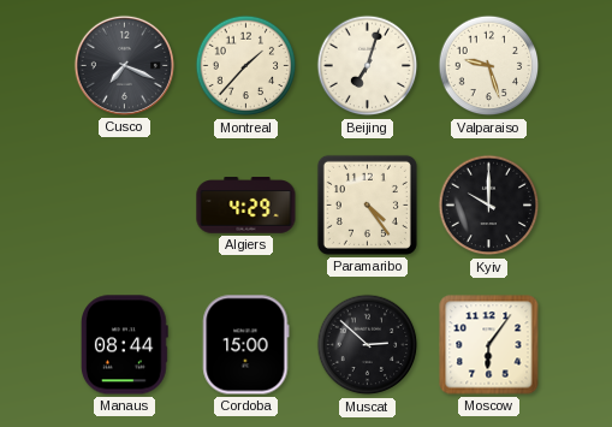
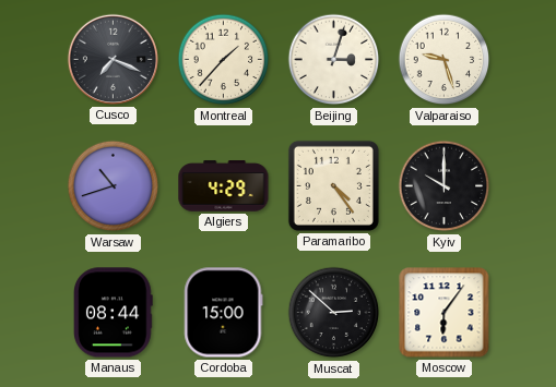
Beijing: 7:03 -> 3:03 (334, 60)
Warsaw: none -> 10:42 (114, 186)
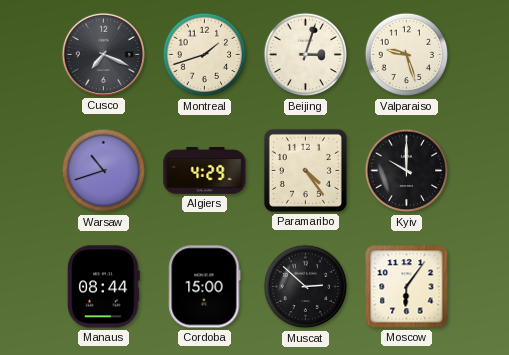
Montreal: 1:37 -> 1:42 (205, 55)
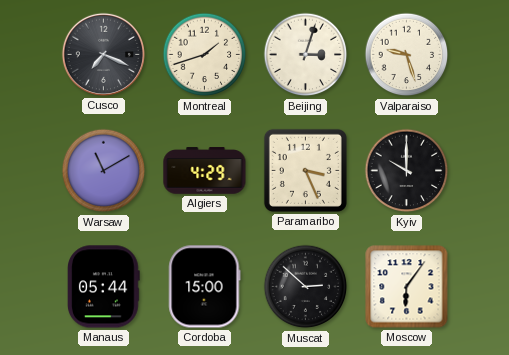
Warsaw: 10:42 -> 11:10 (104, 171)
Paramaribo: 4:24 -> 3:26 (305, 170)
Manaus: 08:44 -> 05:44 (104, 287)
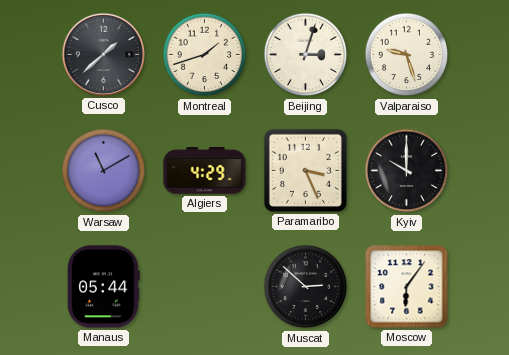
Cusco: 7:19 -> 1:38 (103, 54)
Cordoba: 15:00 -> none (205, 287)
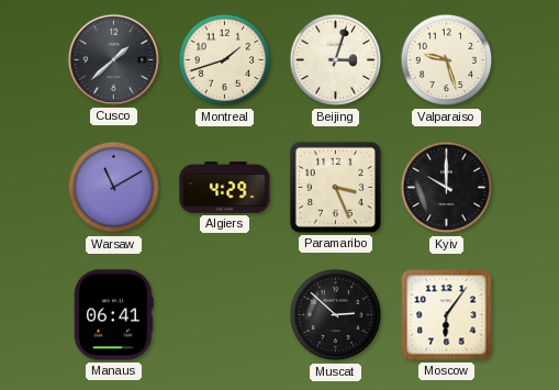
Manaus: 05:44 -> 06:41 (114, 315)
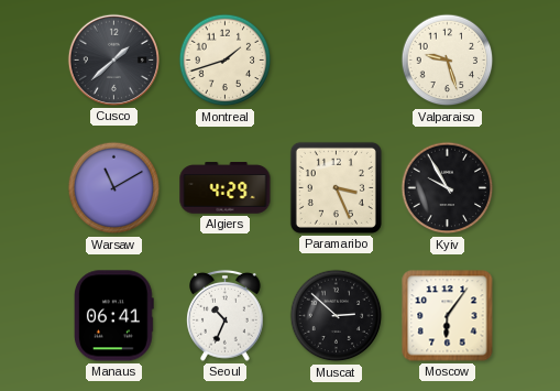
Beijing: 3:03 -> none (336, 60)
Kyiv: 10:00 -> 9:55 (448, 188)
Seoul: none -> 10:34 (226, 315)
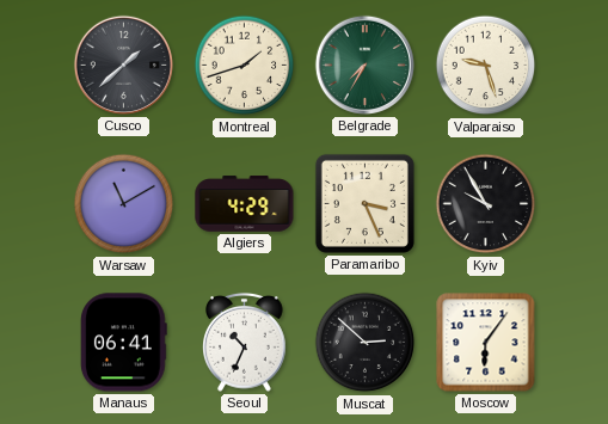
Belgrade: none -> 7:35 (364, 64)
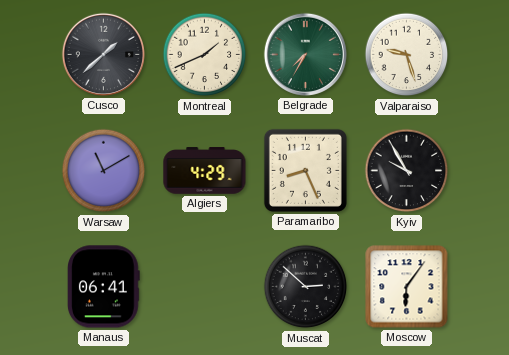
Montreal: 1:42 -> 1:41 (205, 55)
Paramaribo: 3:26 -> 8:26 (305, 170)
Seoul: 10:34 -> none (245, 342)
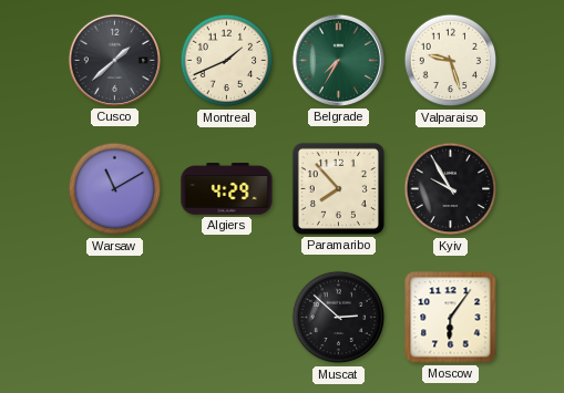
Paramaribo: 8:26 -> 7:53 (338, 188)
Manaus: 06:41 -> none (104, 287)
